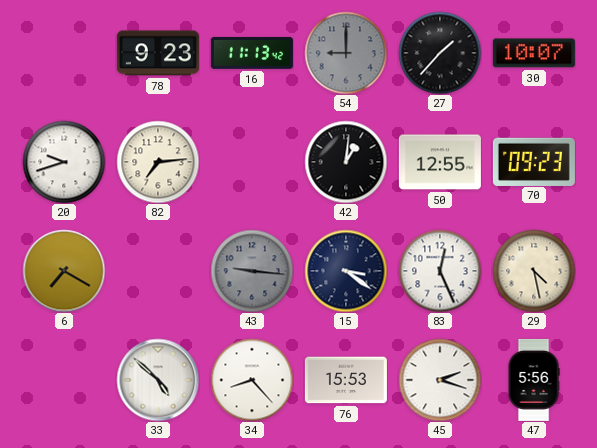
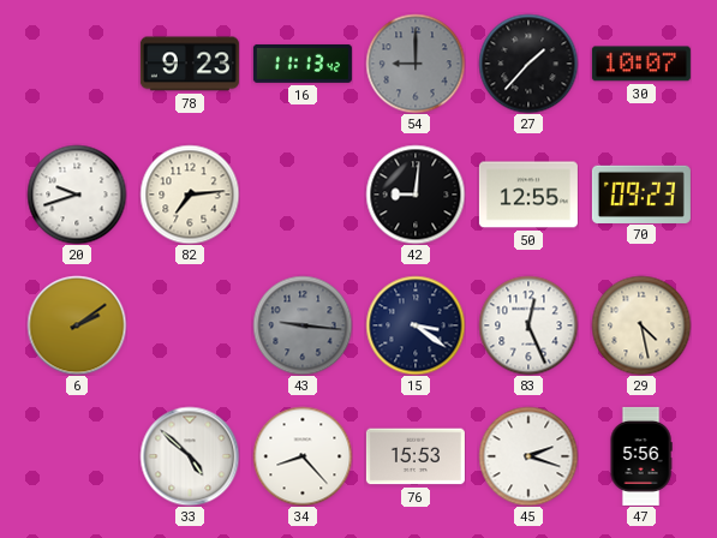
42: 1:01 -> 9:01 (416, 195)
6: 7:20 -> 2:09 (77, 325)
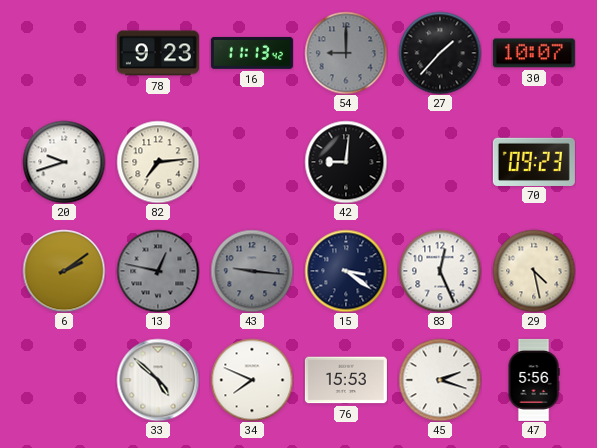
50: 12:55 -> none (528, 195)
13: none -> 12:47 (158, 271)
34: 8:23 -> 7:49 (252, 380)
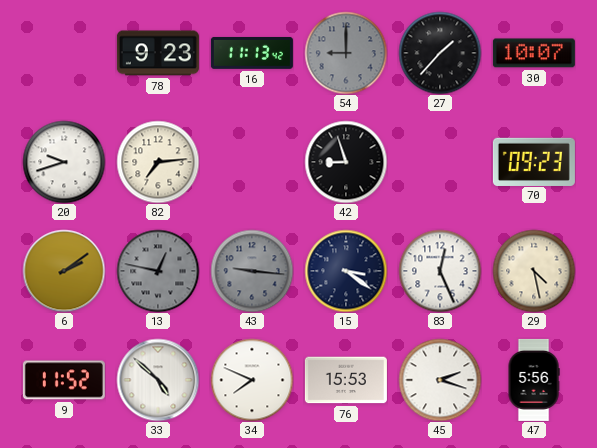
42: 9:01 -> 8:57 (346, 162)
9: none -> 11:52 (64, 380)
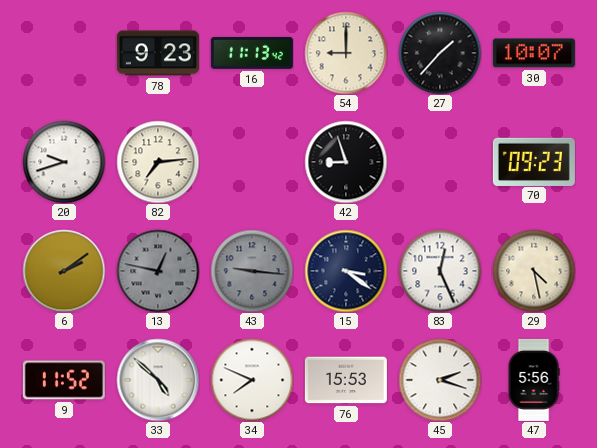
54 dial: grey -> cream (346, 53)
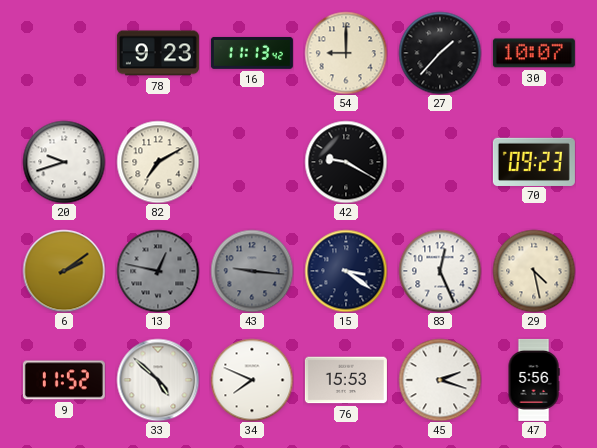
82: 7:14 -> 7:10 (158, 162)
42: 8:57 -> 9:20 (346, 162)
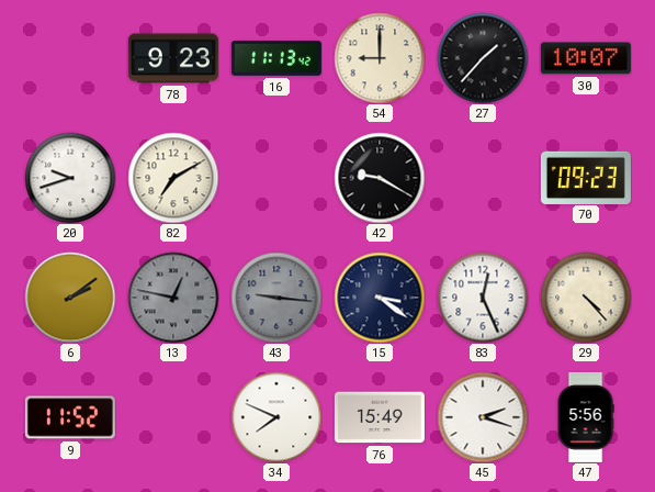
29: 4:28 -> 4:23 (586, 298)
33: 4:52 -> none (158, 380)
76: 15:53 -> 15:49 (380, 417)
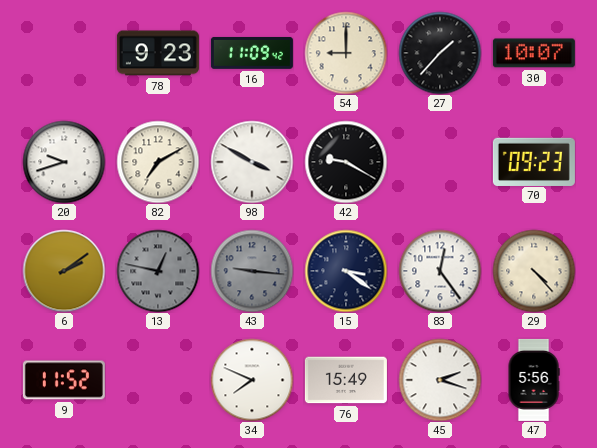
16: 11:13 -> 11:09 (252, 53)
98: none -> 3:50 (252, 162)
83: 12:26 -> 12:24 (440, 271)
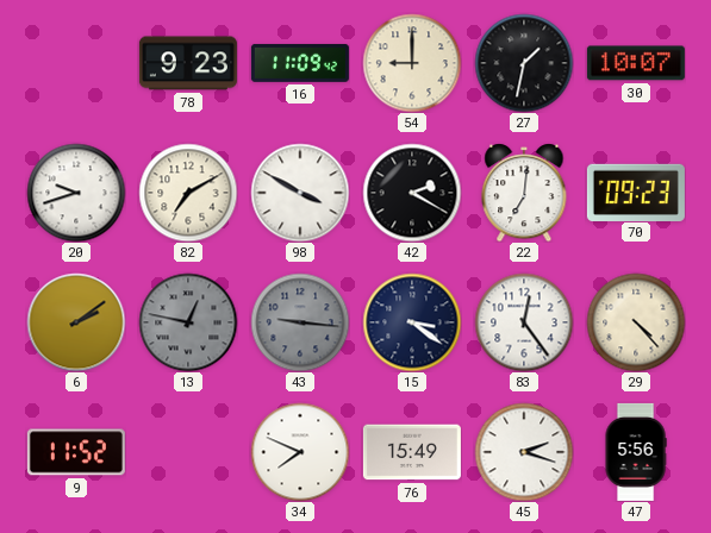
27: 1:37 -> 1:32 (524, 63)
42: 9:20 -> 2:20 (412, 193)
22: none -> 7:01 (524, 193)
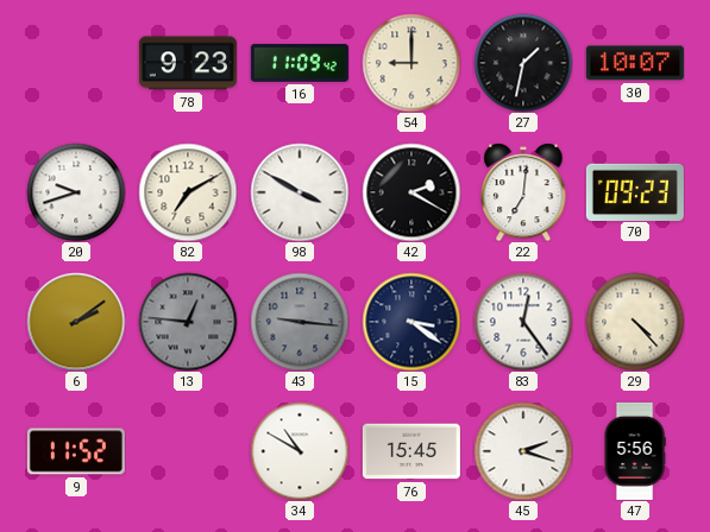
13: 12:47 -> 12:46 (188, 322)
34: 7:49 -> 10:50 (300, 451)
76: 15:49 -> 15:45 (411, 451)
